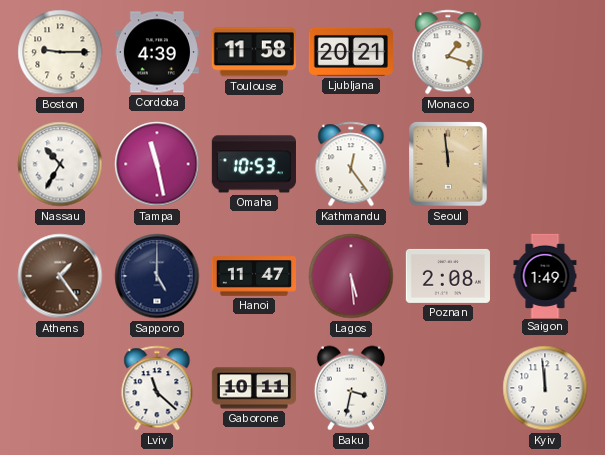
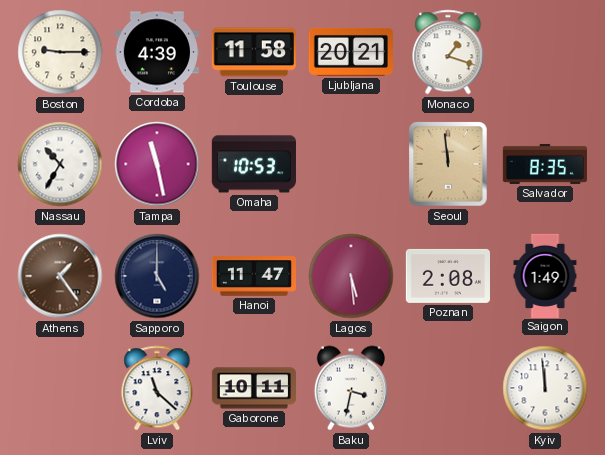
Kathmandu: 12:24 -> none (351, 164)
Salvador: none -> 8:35 (545, 164)
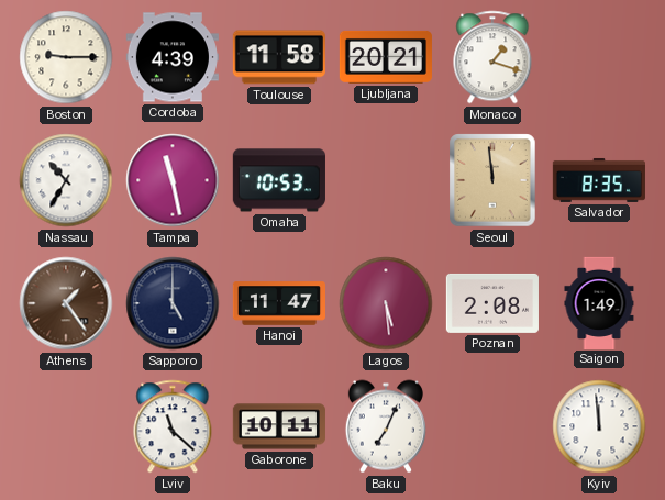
Baku: 3:32 -> 7:04 (386, 426)
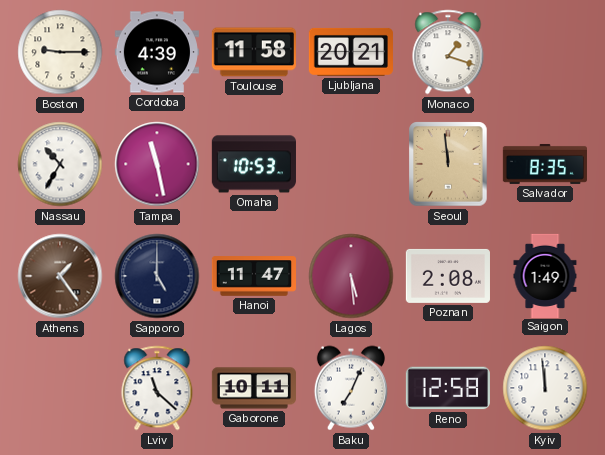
Reno: none -> 12:58 (448, 388)
